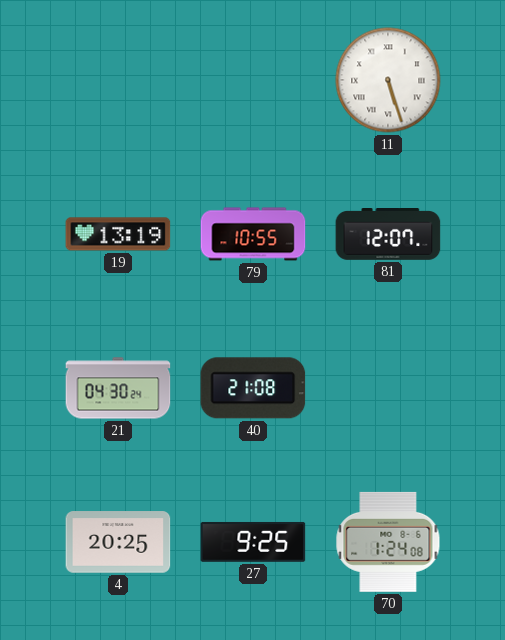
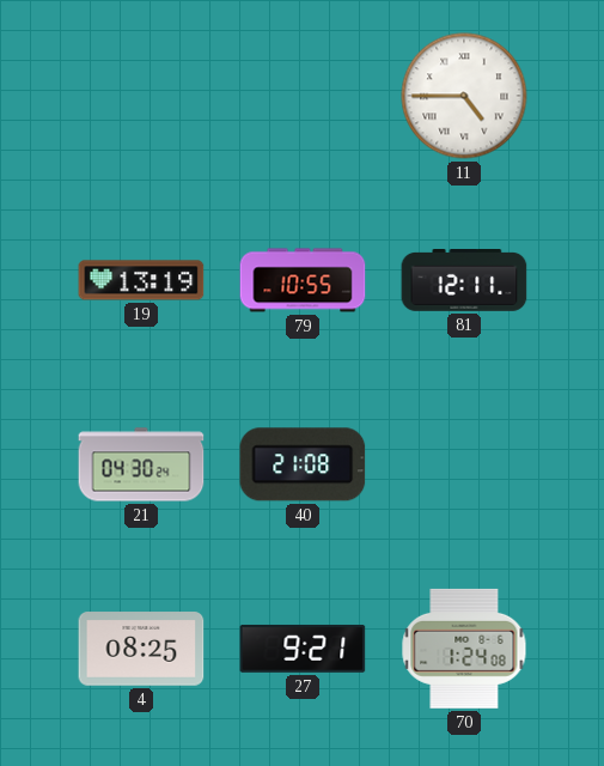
11: 5:27 -> 4:45 (464, 96)
81: 12:07 -> 12:11 (464, 281)
4: 20:25 -> 08:25 (141, 649)
27: 9:25 -> 9:21 (303, 649)
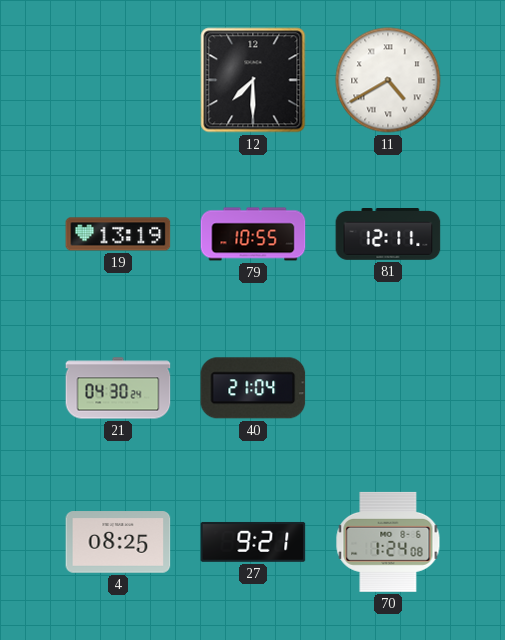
12: none -> 7:30 (253, 80)
11: 4:45 -> 4:40 (388, 80)
40: 21:08 -> 21:04 (253, 388)
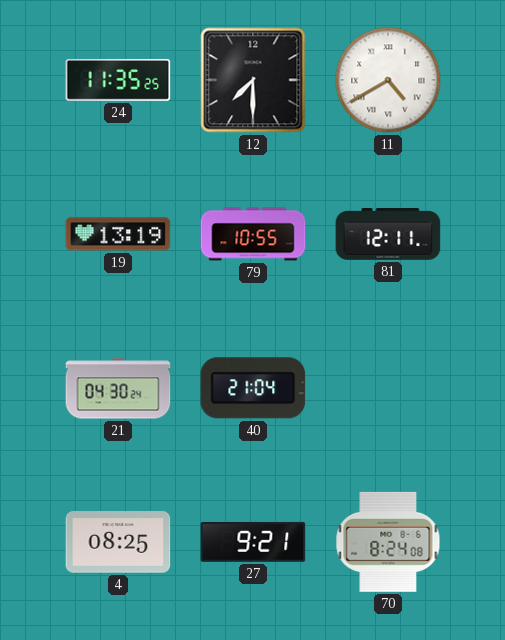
24: none -> 11:35 (118, 80)
70: 1:24 -> 8:24 (388, 542)
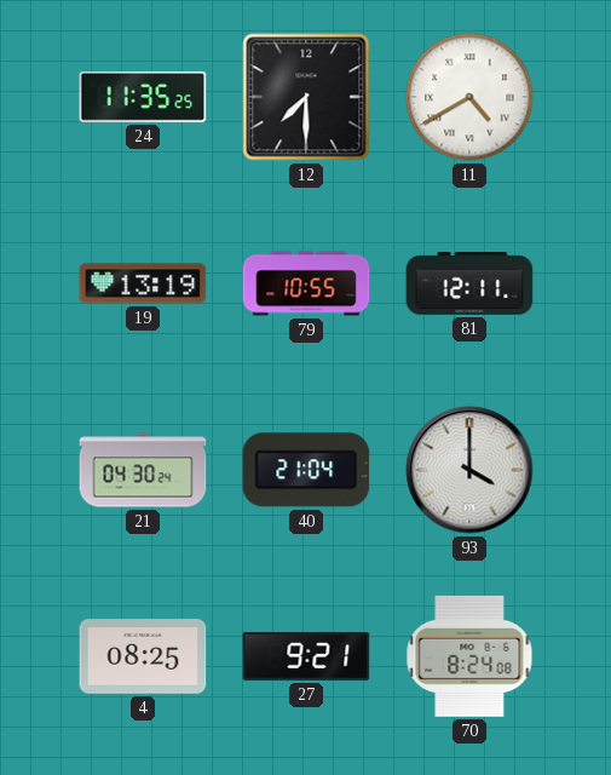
93: none -> 4:00 (469, 470)
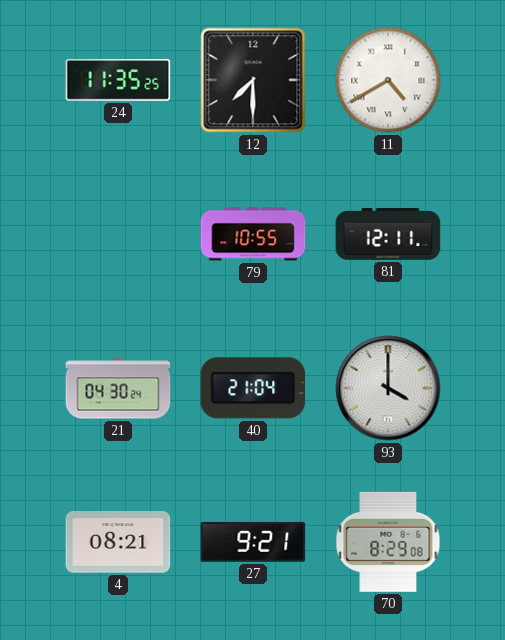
19: 13:19 -> none (143, 283)
4: 08:25 -> 08:21 (118, 542)
70: 8:24 -> 8:29 (388, 542)
